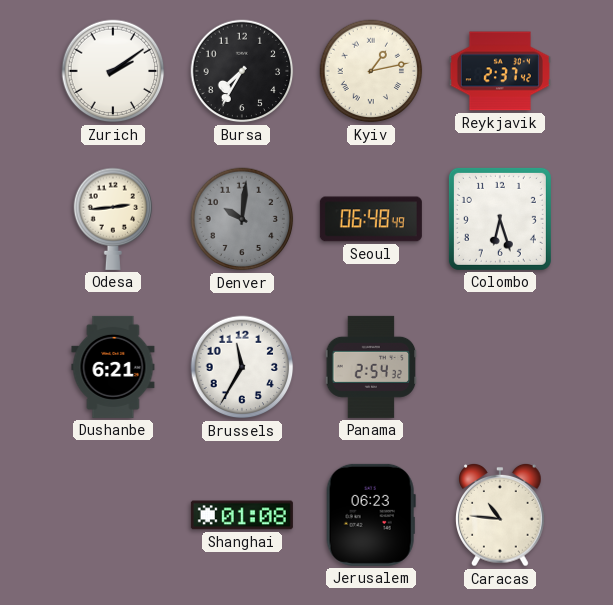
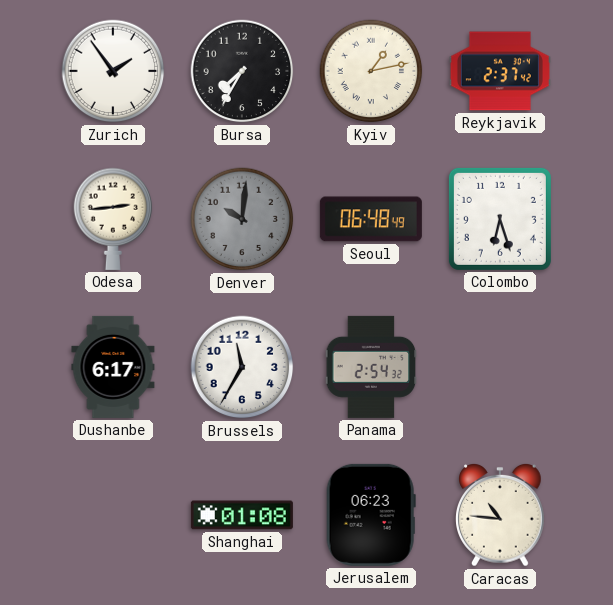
Zurich: 2:09 -> 1:54 (113, 71)
Dushanbe: 6:21 -> 6:17 (113, 367)
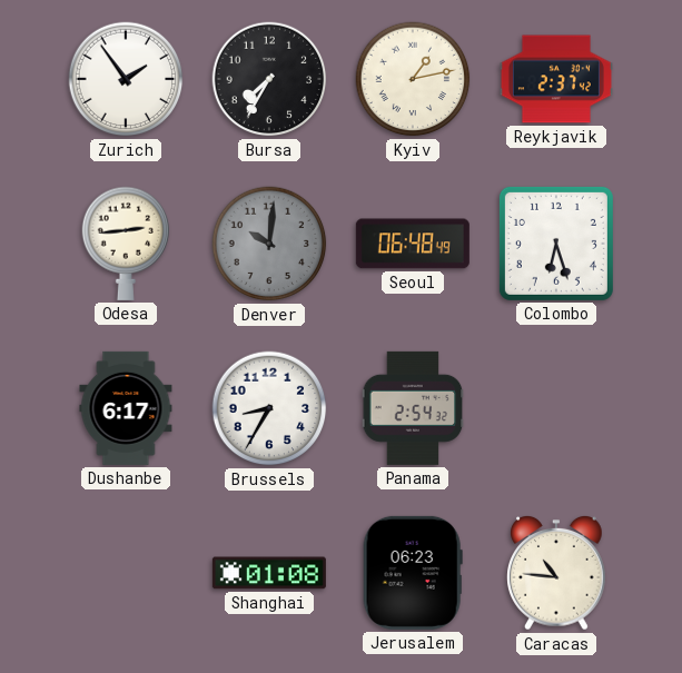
Brussels: 11:35 -> 8:35 (269, 408)
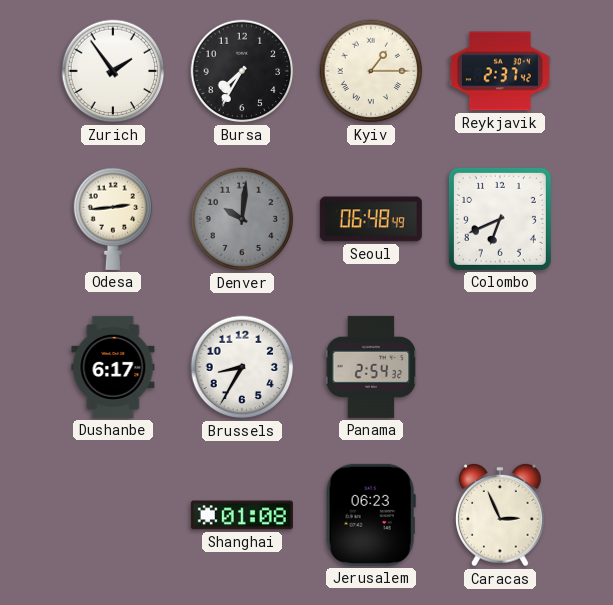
Kyiv: 1:13 -> 1:15 (371, 71)
Colombo: 6:27 -> 6:41 (500, 219)
Caracas: 10:46 -> 2:56 (500, 516)
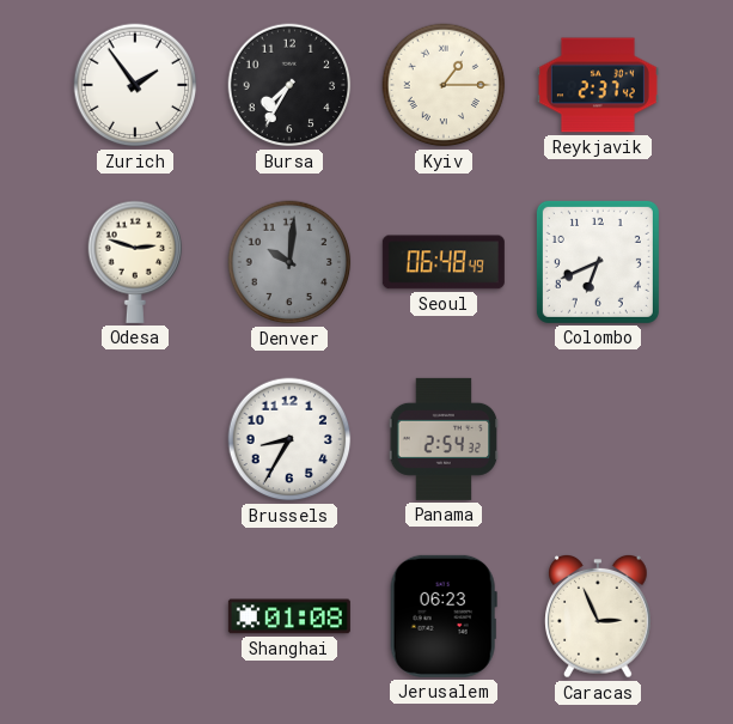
Odesa: 2:44 -> 2:48 (135, 262)
Dushanbe: 6:17 -> none (113, 367)
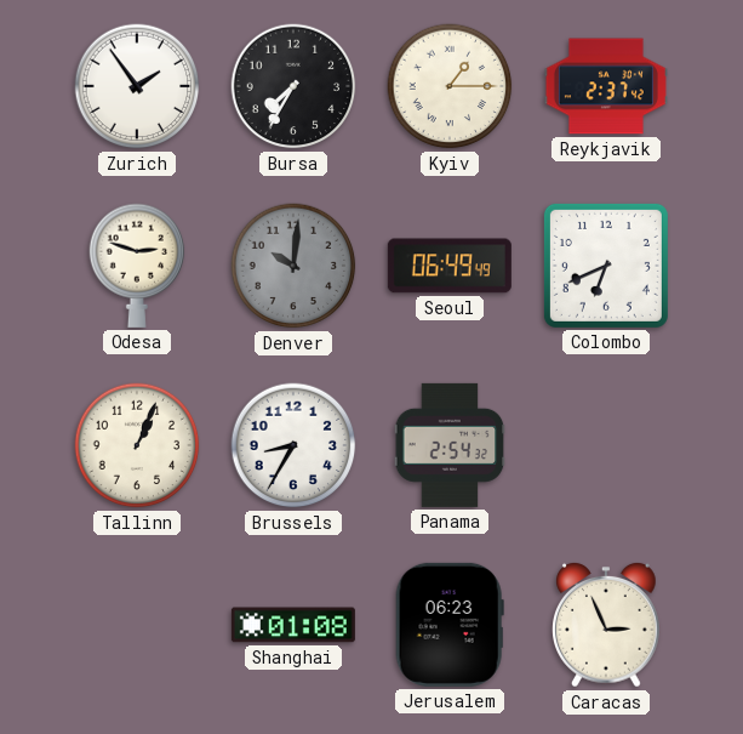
Seoul: 06:48 -> 06:49 (450, 266)
Tallinn: none -> 1:04 (137, 445)
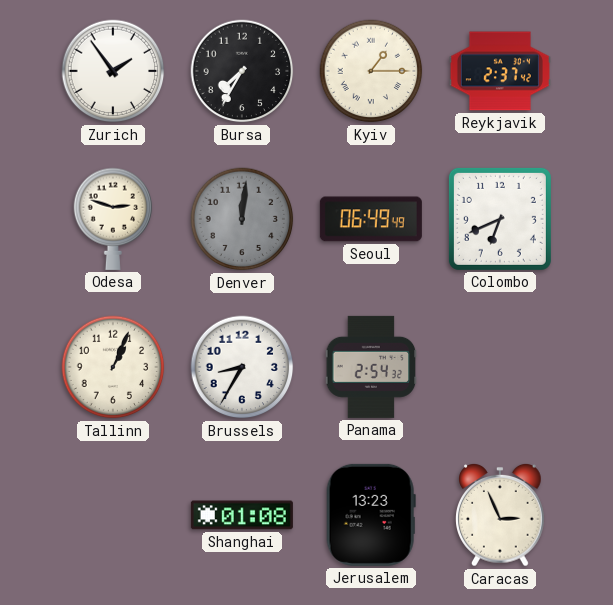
Denver: 10:01 -> 12:01 (242, 219)
Jerusalem: 06:23 -> 13:23 (371, 515)
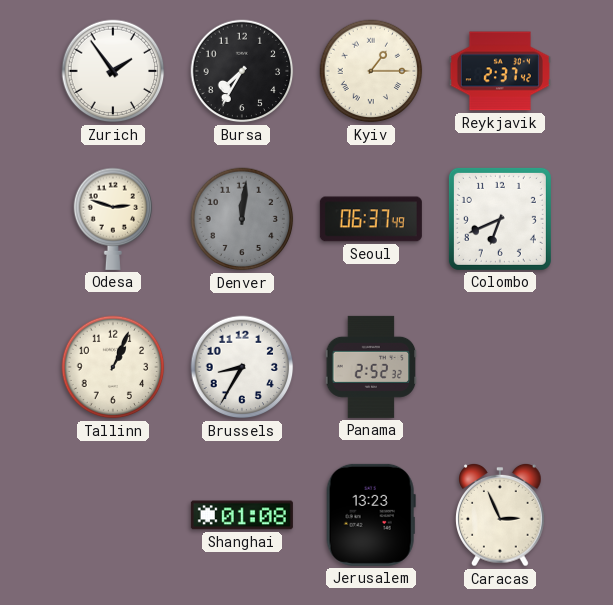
Seoul: 06:49 -> 06:37 (371, 219)
Panama: 2:54 -> 2:52 (371, 367)
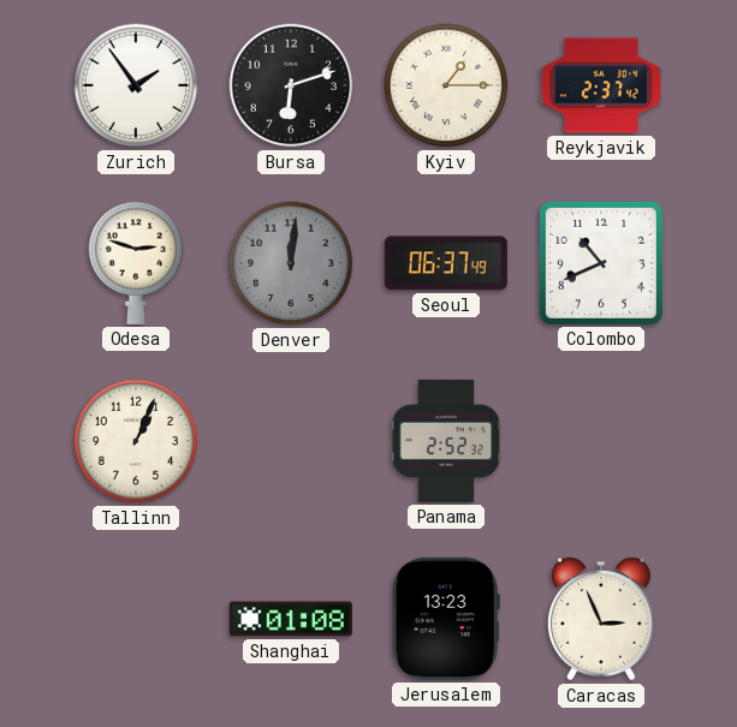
Bursa: 7:35 -> 6:12 (291, 85)
Colombo: 6:41 -> 10:41 (601, 263)
Brussels: 8:35 -> none (242, 367)
